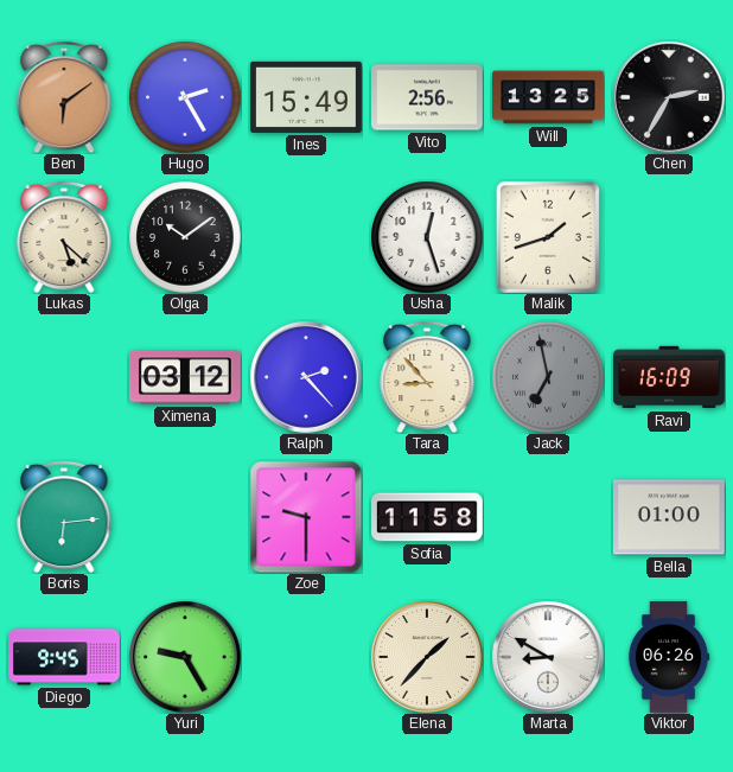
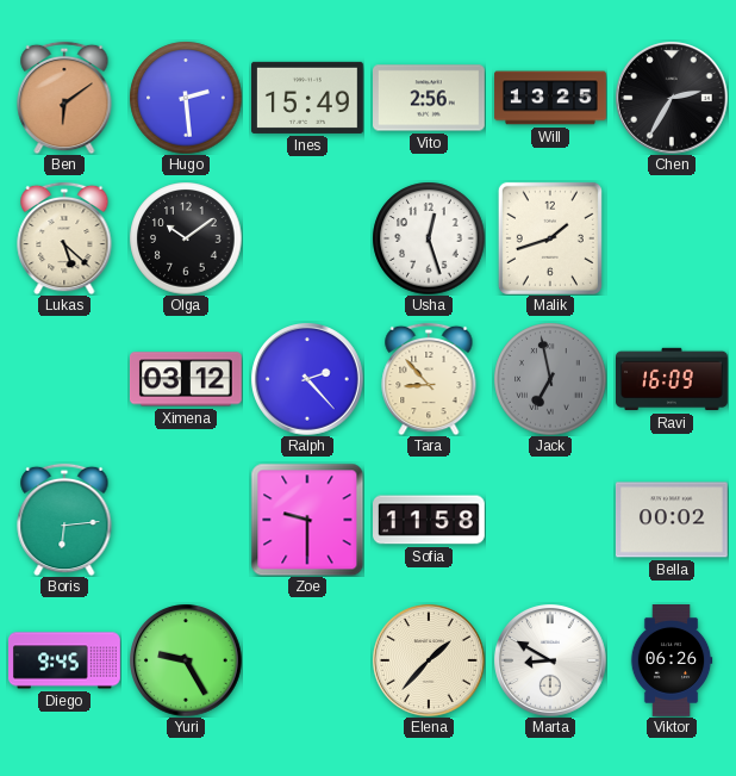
Hugo: 2:25 -> 2:29 (186, 98)
Bella: 01:00 -> 00:02 (672, 520)
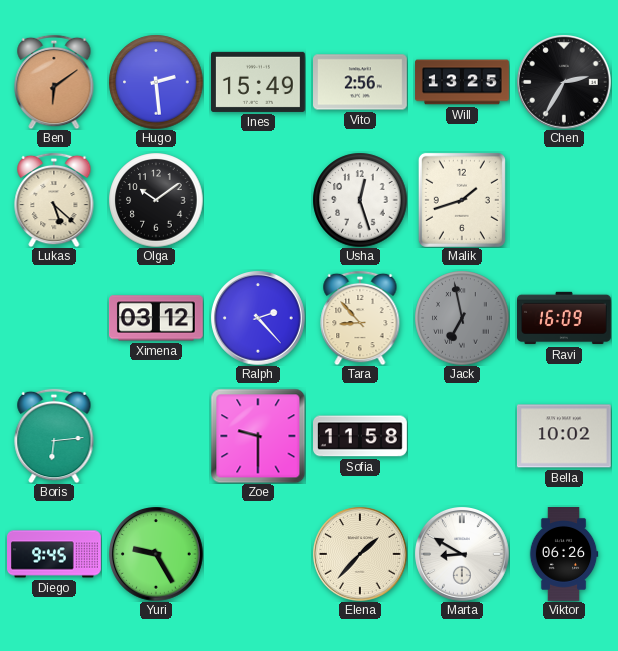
Bella: 00:02 -> 10:02 (564, 436)
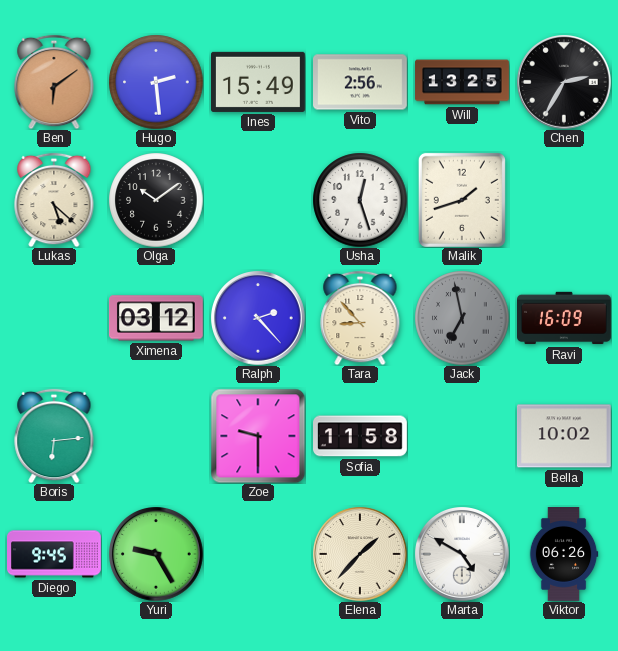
Marta: 8:50 -> 4:50 (462, 554)
